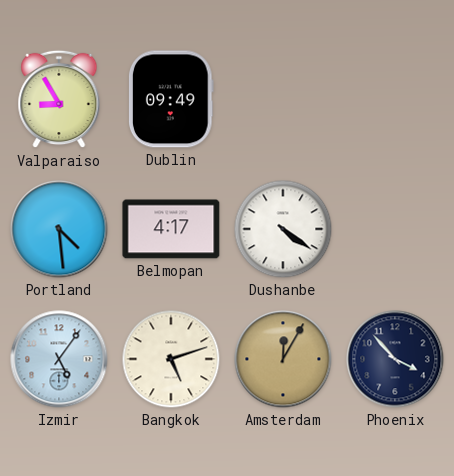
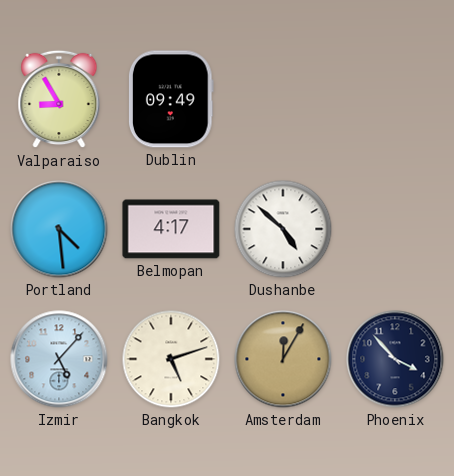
Dushanbe: 4:21 -> 4:52 (283, 229)
Izmir: 5:06 -> 5:07 (59, 359)
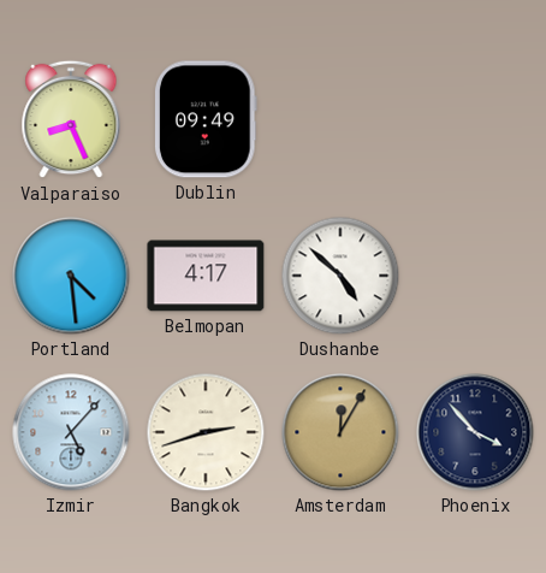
Valparaiso: 8:55 -> 8:26 (71, 119)
Bangkok: 5:12 -> 2:42 (206, 432)
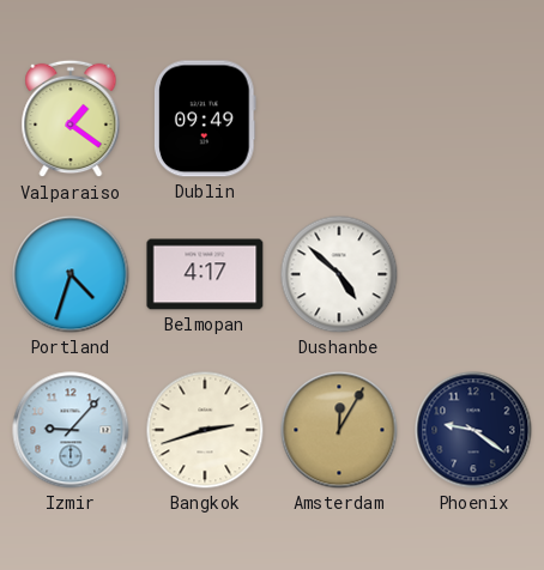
Valparaiso: 8:26 -> 1:21 (71, 119)
Portland: 4:29 -> 4:33 (71, 274)
Izmir: 5:07 -> 9:07 (71, 430)
Phoenix: 3:53 -> 9:21 (473, 430)
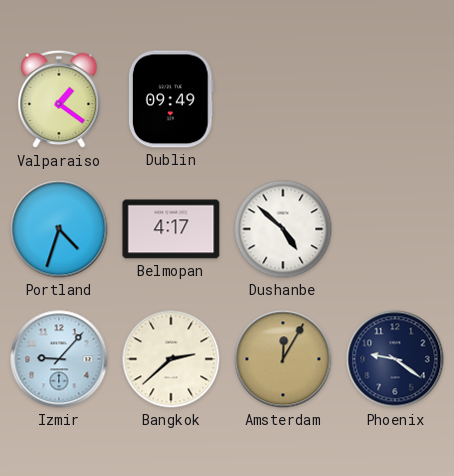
Bangkok: 2:42 -> 2:38 (171, 359)
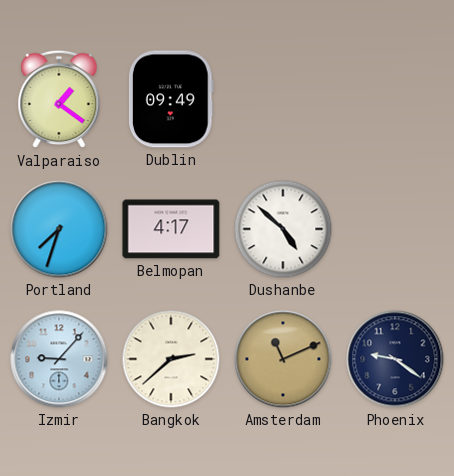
Portland: 4:33 -> 7:33 (59, 229)
Amsterdam: 12:05 -> 11:11 (283, 359)
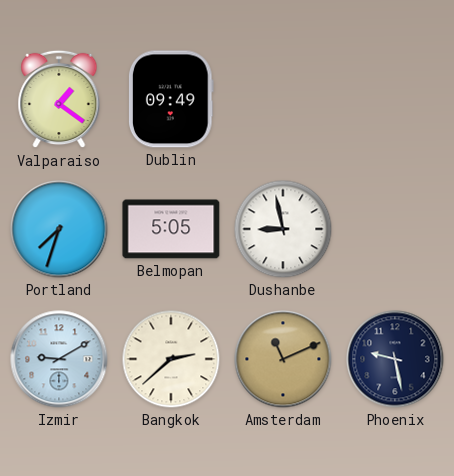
Belmopan: 4:17 -> 5:05 (171, 229)
Dushanbe: 4:52 -> 8:58 (283, 229)
Izmir: 9:07 -> 9:10 (59, 359)
Phoenix: 9:21 -> 9:28 (395, 359)
